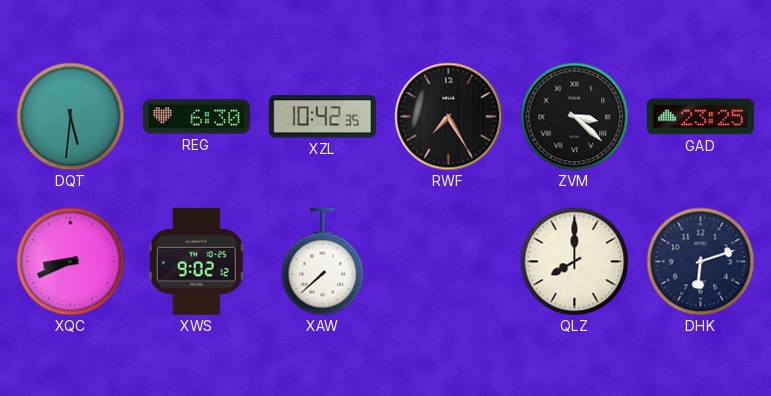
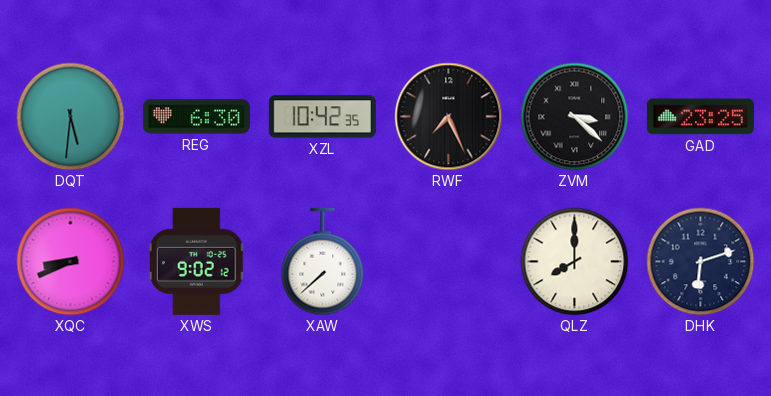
RWF: 7:25 -> 7:26 (449, 117)
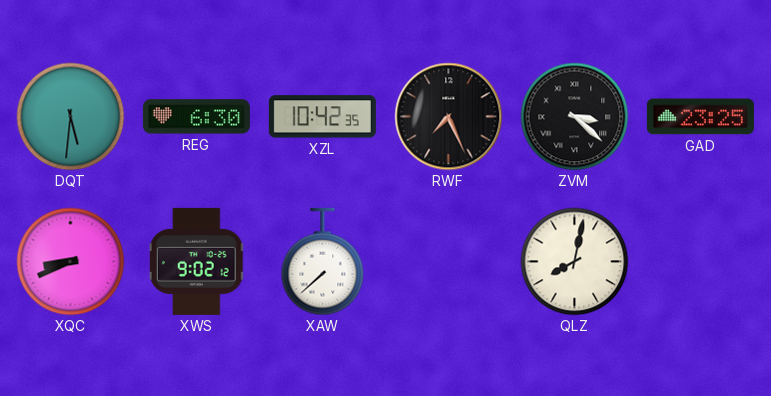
QLZ: 8:00 -> 8:02 (575, 262)
DHK: 6:12 -> none (701, 262)
